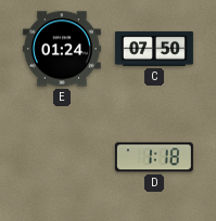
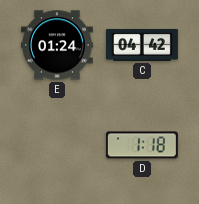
C: 07:50 -> 04:42 (142, 45)
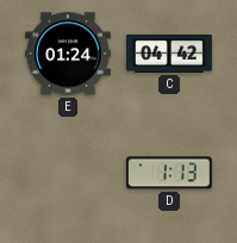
D: 1:18 -> 1:13 (169, 173)
